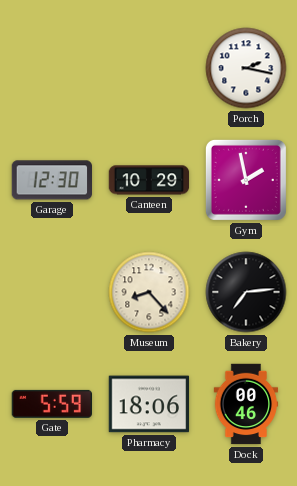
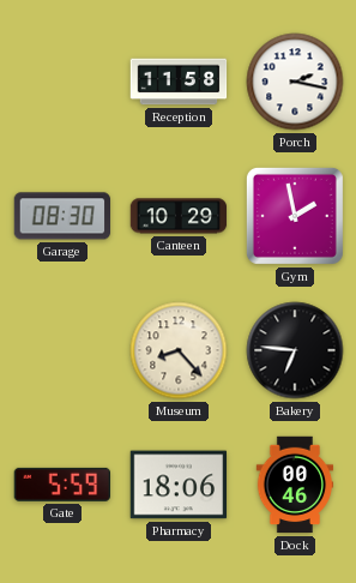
Reception: none -> 11:58 (179, 82)
Garage: 12:30 -> 08:30 (61, 216)
Bakery: 7:14 -> 6:46 (295, 350)
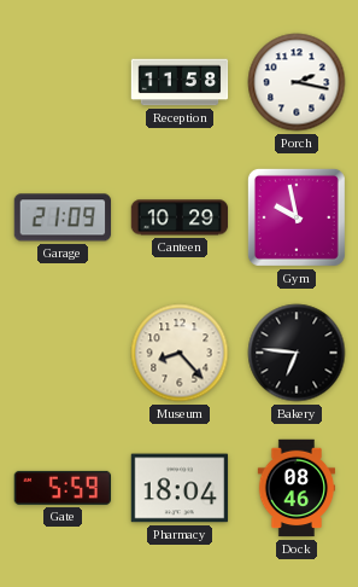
Garage: 08:30 -> 21:09 (61, 217)
Gym: 1:58 -> 9:58 (297, 217)
Pharmacy: 18:06 -> 18:04 (180, 488)
Dock: 00:46 -> 08:46 (297, 488)
